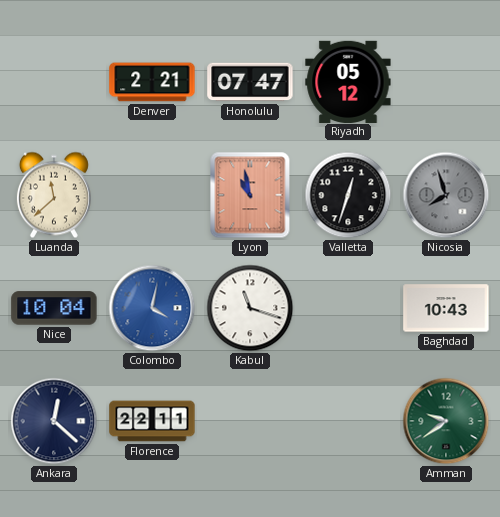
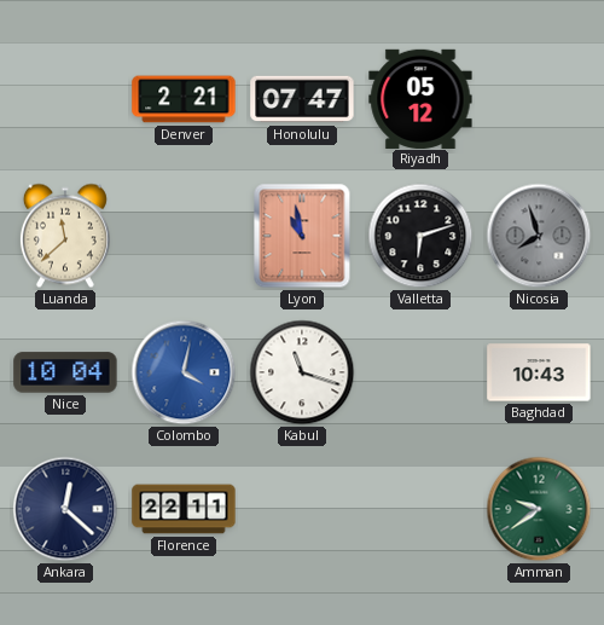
Valletta: 12:33 -> 6:12 (420, 236)
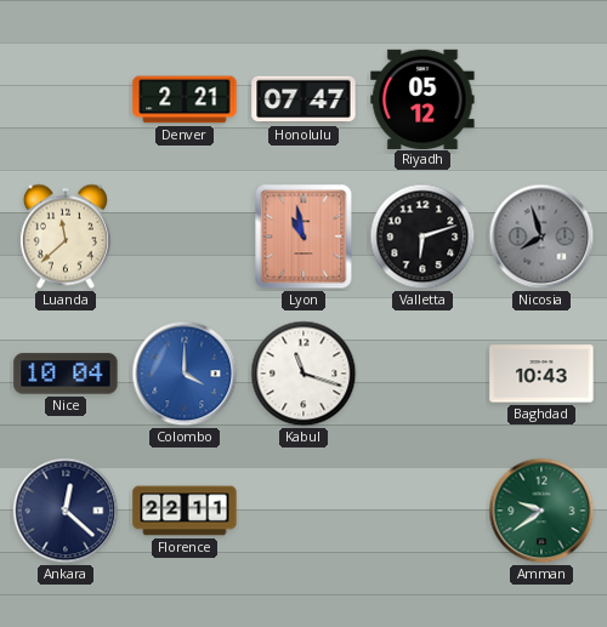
Colombo: 4:02 -> 4:00 (185, 374)
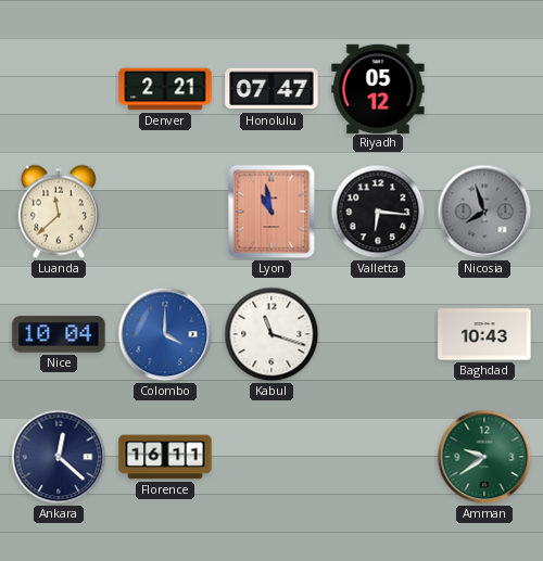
Valletta: 6:12 -> 6:16 (378, 212)
Florence: 22:11 -> 16:11 (165, 457)
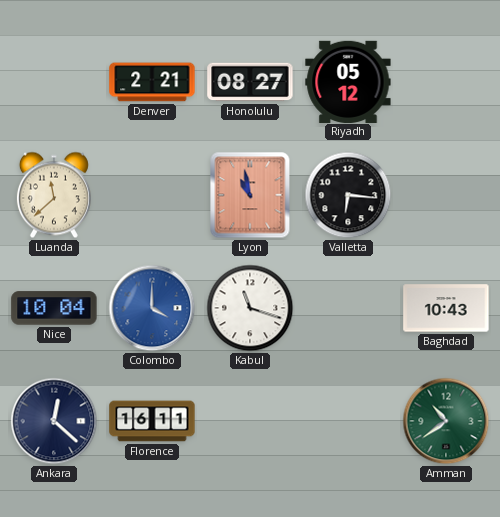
Honolulu: 07:47 -> 08:27 (250, 82)
Nicosia: 7:57 -> none (484, 212)
Amman: 9:39 -> 10:39 (446, 421)
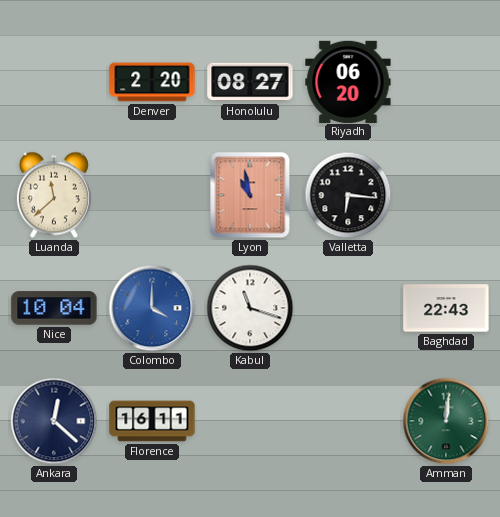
Denver: 2:21 -> 2:20 (152, 82)
Riyadh: 05:12 -> 06:20 (348, 81)
Baghdad: 10:43 -> 22:43 (446, 308)
Amman: 10:39 -> 12:01 (446, 421)
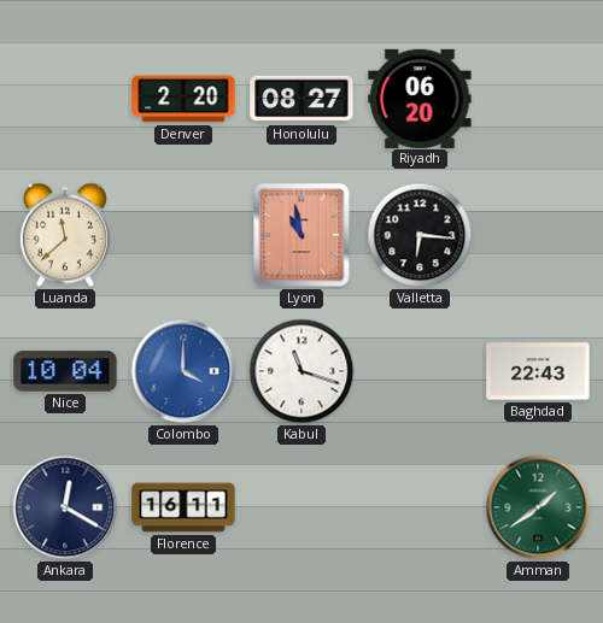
Ankara: 12:22 -> 12:20 (65, 507)
Amman: 12:01 -> 1:39 (538, 507)
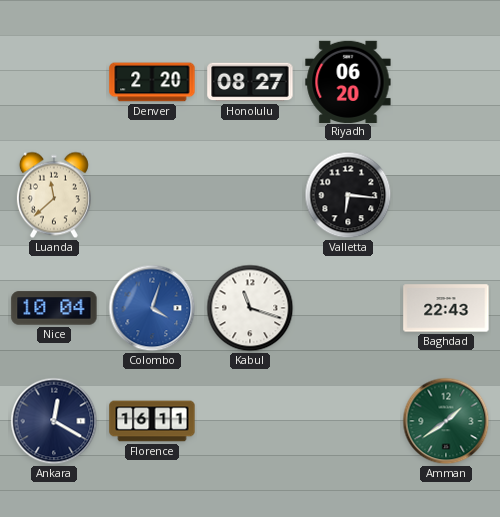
Lyon: 10:58 -> none (301, 235)
Colombo: 4:00 -> 4:03 (152, 308)
